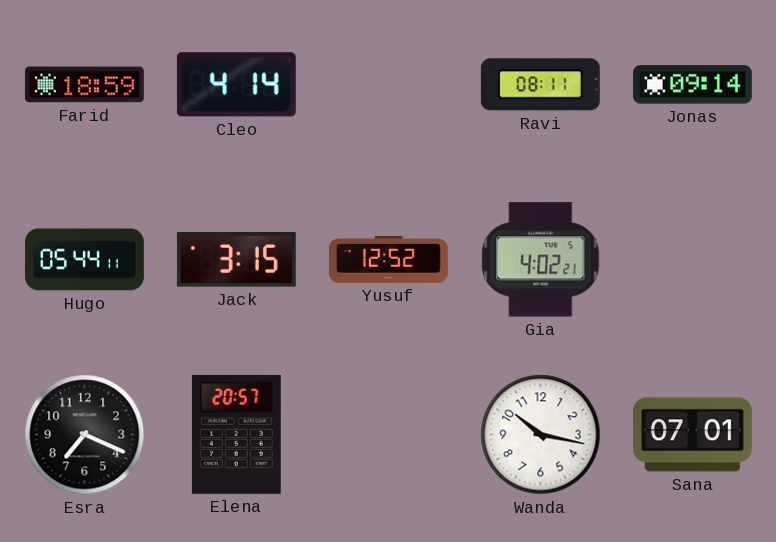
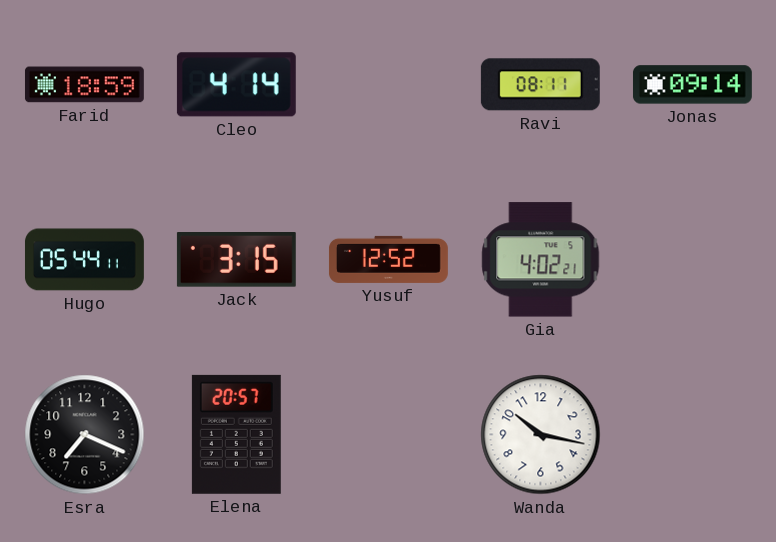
Sana: 07:01 -> none (692, 435)
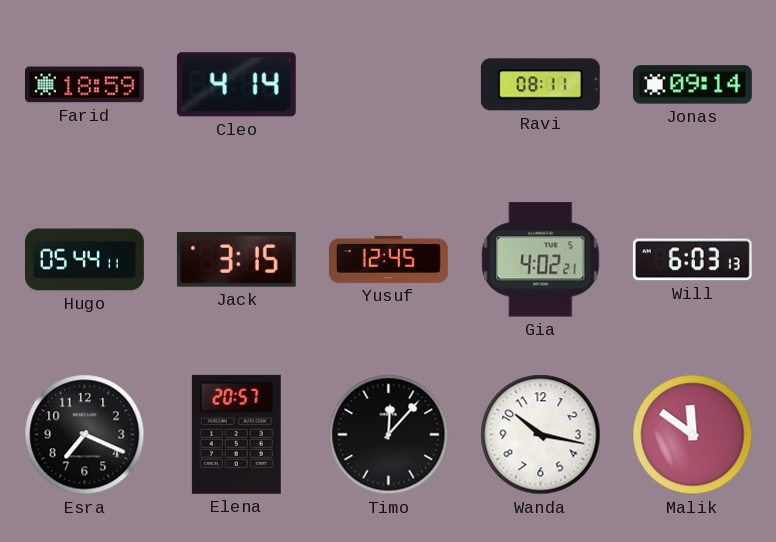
Yusuf: 12:52 -> 12:45 (388, 259)
Will: none -> 6:03 (692, 260)
Timo: none -> 12:07 (389, 435)
Malik: none -> 11:51 (693, 435)
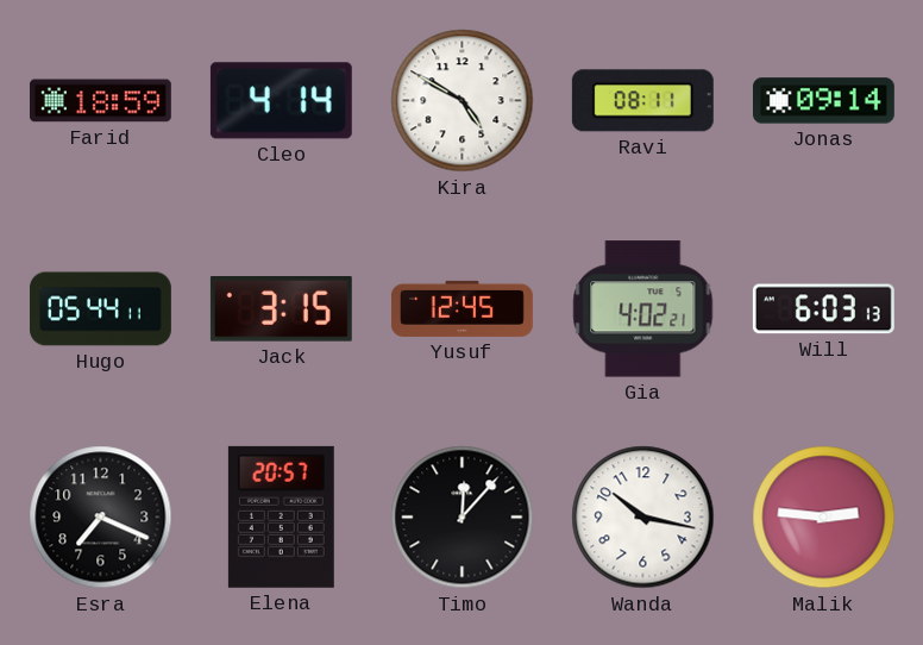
Kira: none -> 4:50 (463, 101)
Malik: 11:51 -> 2:46 (824, 518)
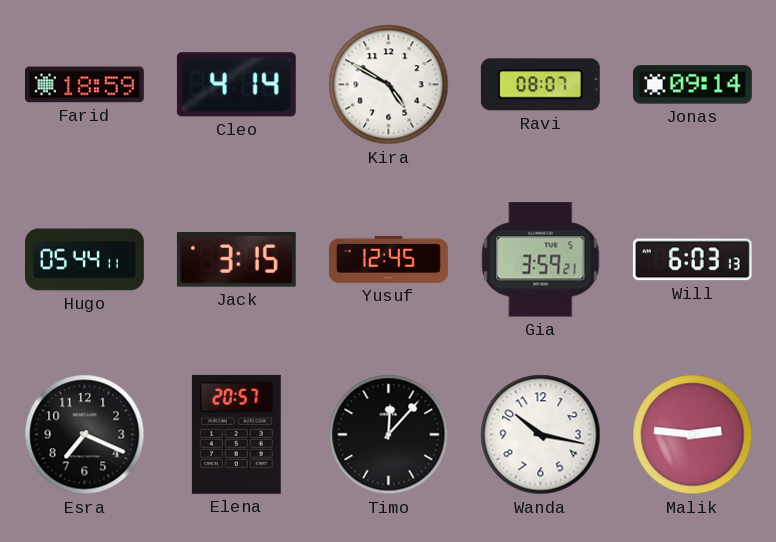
Ravi: 08:11 -> 08:07 (540, 85)
Gia: 4:02 -> 3:59 (541, 260)
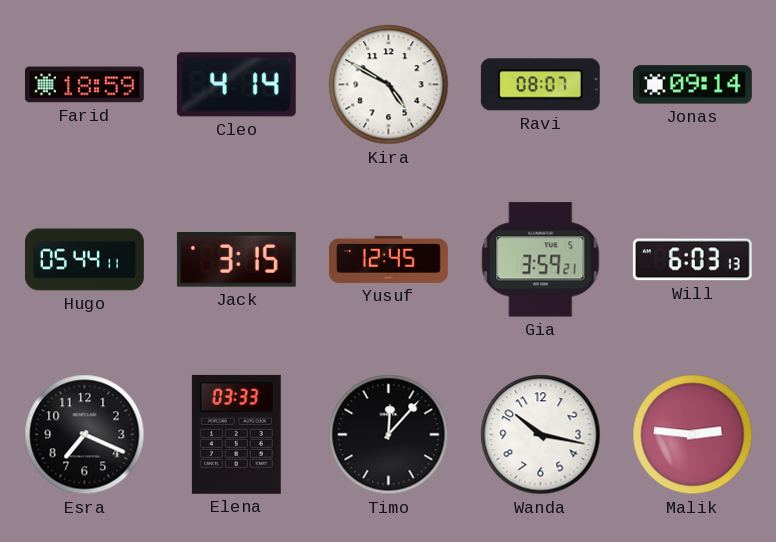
Elena: 20:57 -> 03:33 (236, 434)
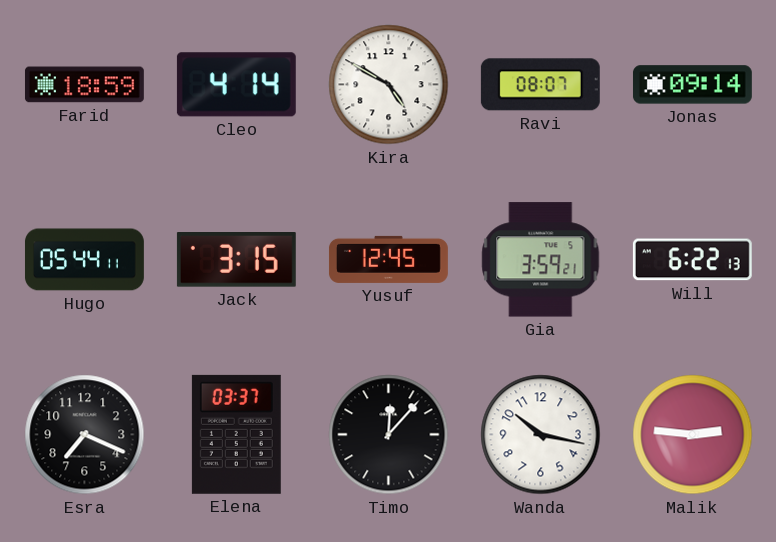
Will: 6:03 -> 6:22 (692, 260)
Elena: 03:33 -> 03:37 (236, 434)
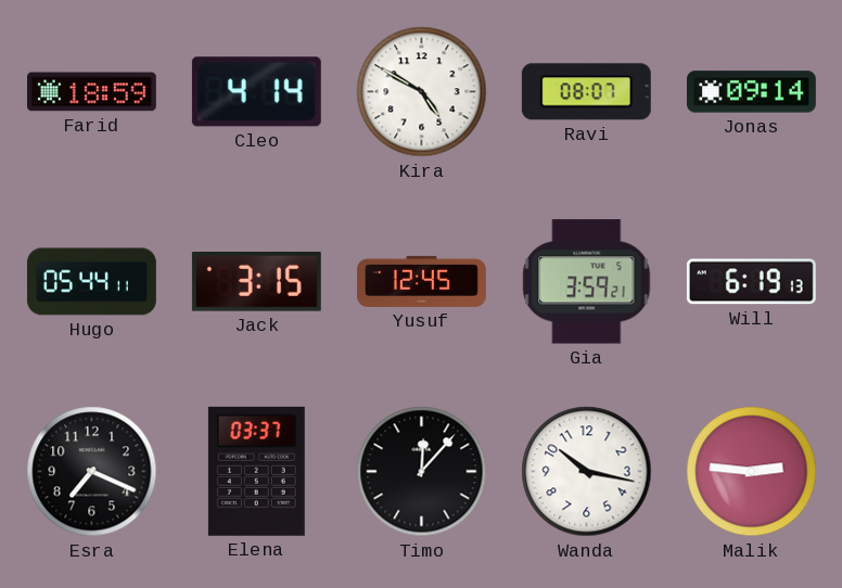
Will: 6:22 -> 6:19 (751, 282)
